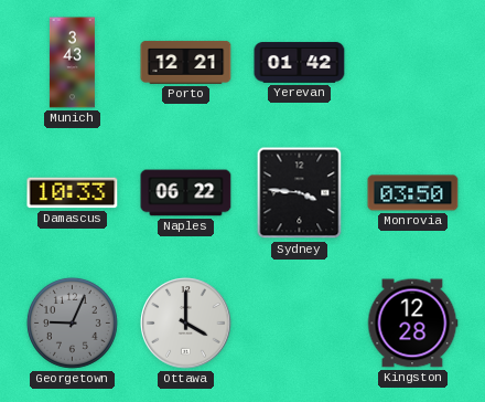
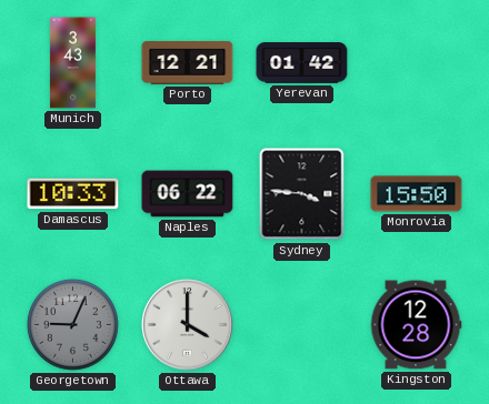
Monrovia: 03:50 -> 15:50 (417, 194)
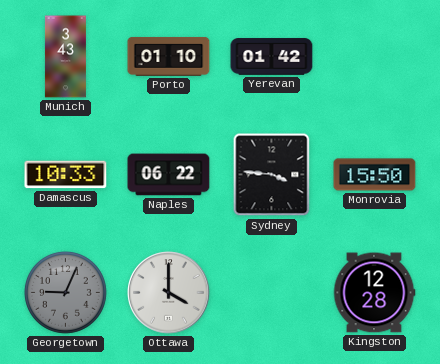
Porto: 12:21 -> 01:10 (169, 56)
